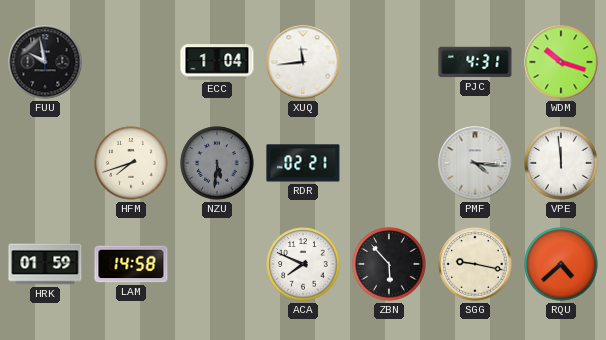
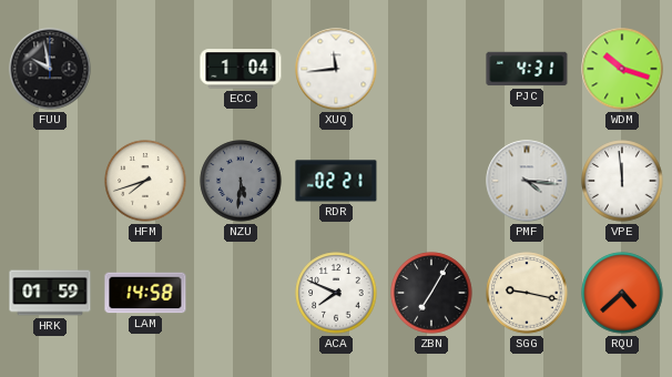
ZBN: 5:53 -> 7:05 (431, 293)
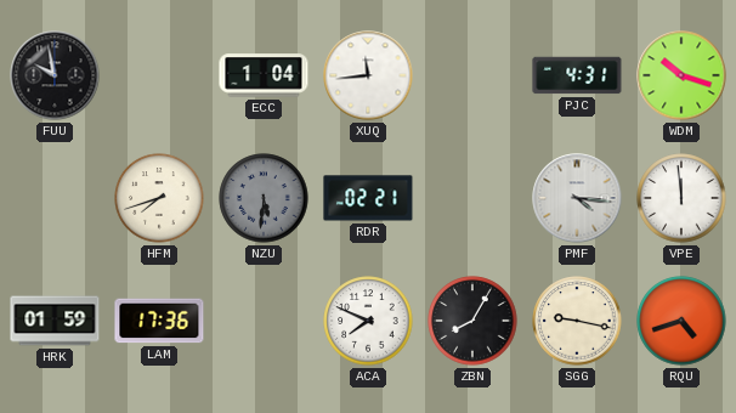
LAM: 14:58 -> 17:36 (159, 321)
ZBN: 7:05 -> 8:05 (472, 321)
RQU: 4:38 -> 4:42 (681, 321)
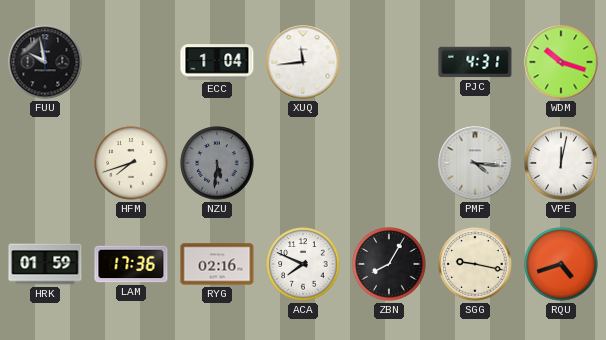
RDR: 02:21 -> none (368, 198)
VPE: 11:59 -> 12:02 (561, 163)
RYG: none -> 02:16 (217, 264)
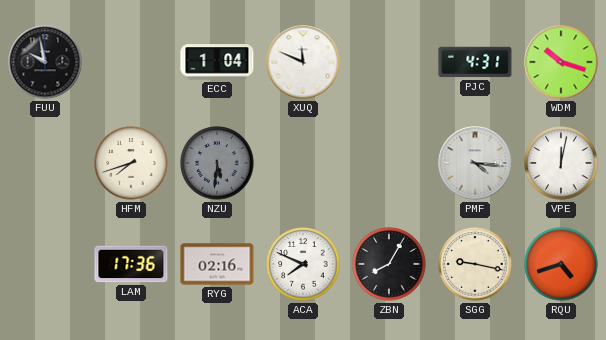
XUQ: 11:44 -> 11:49 (303, 62)
HRK: 01:59 -> none (45, 264)
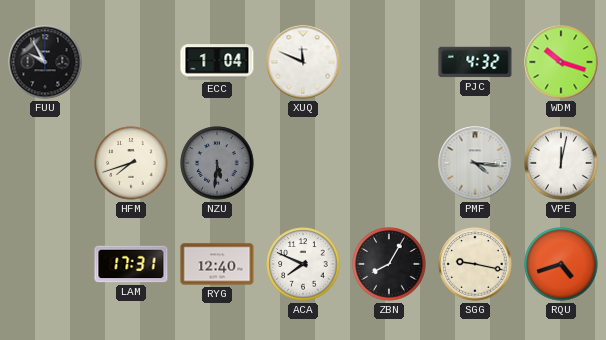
FUU: 9:58 -> 9:55 (45, 62)
PJC: 4:31 -> 4:32 (475, 62)
LAM: 17:36 -> 17:31 (131, 264)
RYG: 02:16 -> 12:40 (217, 264)
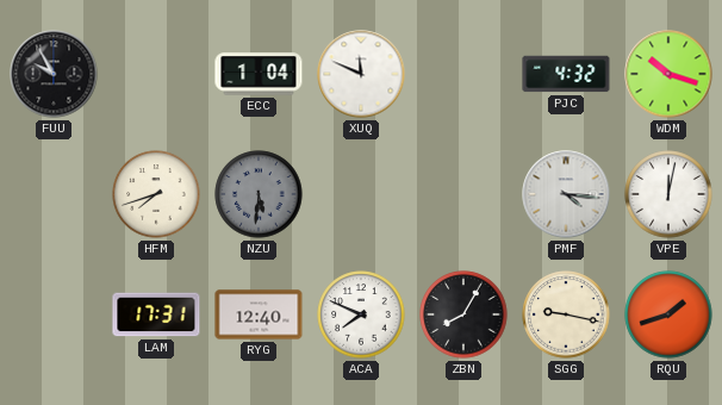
RQU: 4:42 -> 1:42 (668, 314)
